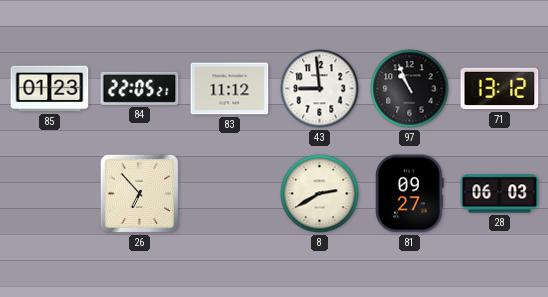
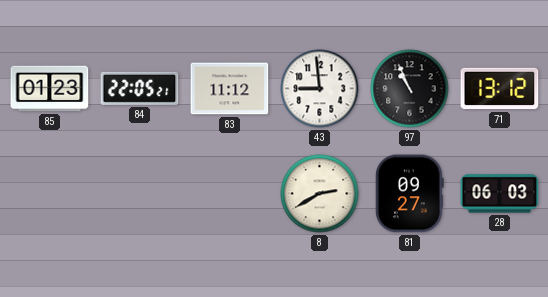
26: 6:53 -> none (139, 193)
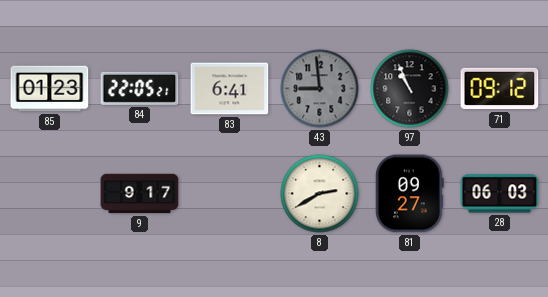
83: 11:12 -> 6:41 (230, 89)
43 dial: white -> grey (320, 89)
71: 13:12 -> 09:12 (500, 89)
9: none -> 9:17 (140, 194)
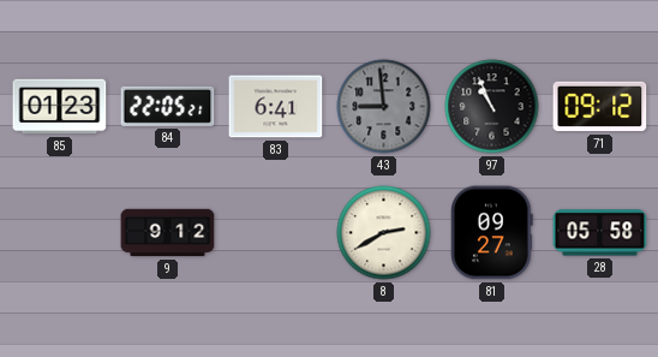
9: 9:17 -> 9:12 (168, 233)
28: 06:03 -> 05:58 (600, 233)
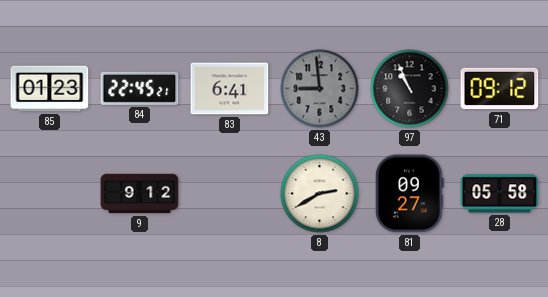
84: 22:05 -> 22:45 (140, 88)
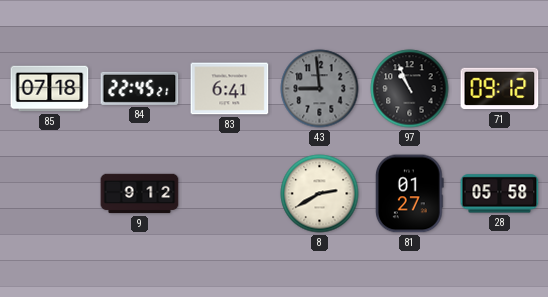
85: 01:23 -> 07:18 (50, 89)
81: 09:27 -> 01:27 (410, 194)
